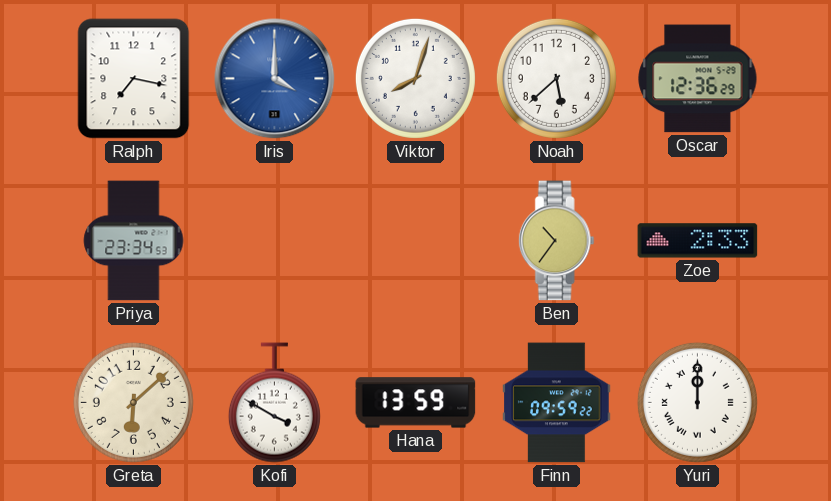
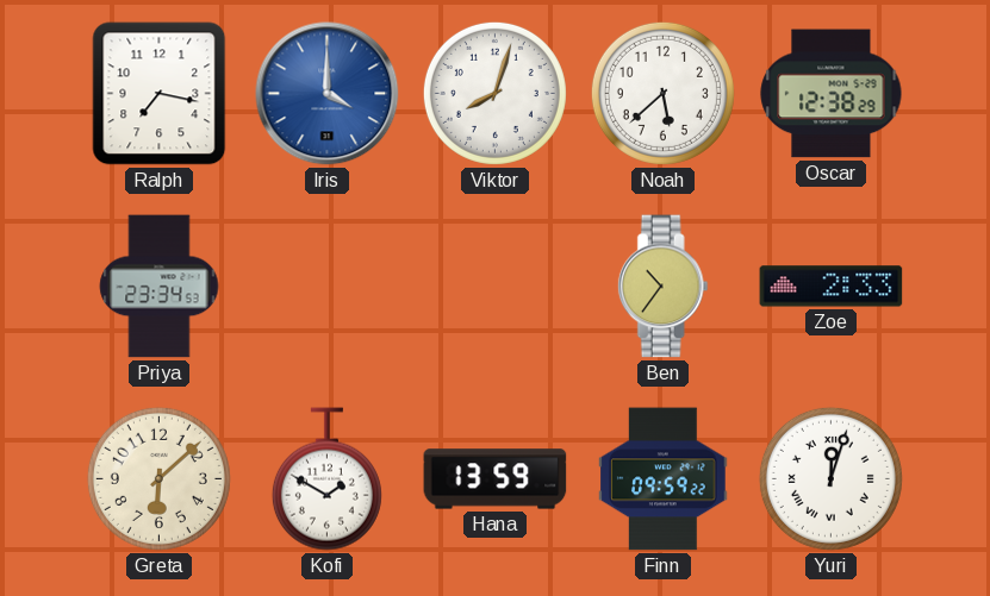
Oscar: 12:36 -> 12:38 (832, 94)
Kofi: 3:50 -> 1:50 (326, 479)
Yuri: 12:00 -> 12:03 (830, 478)
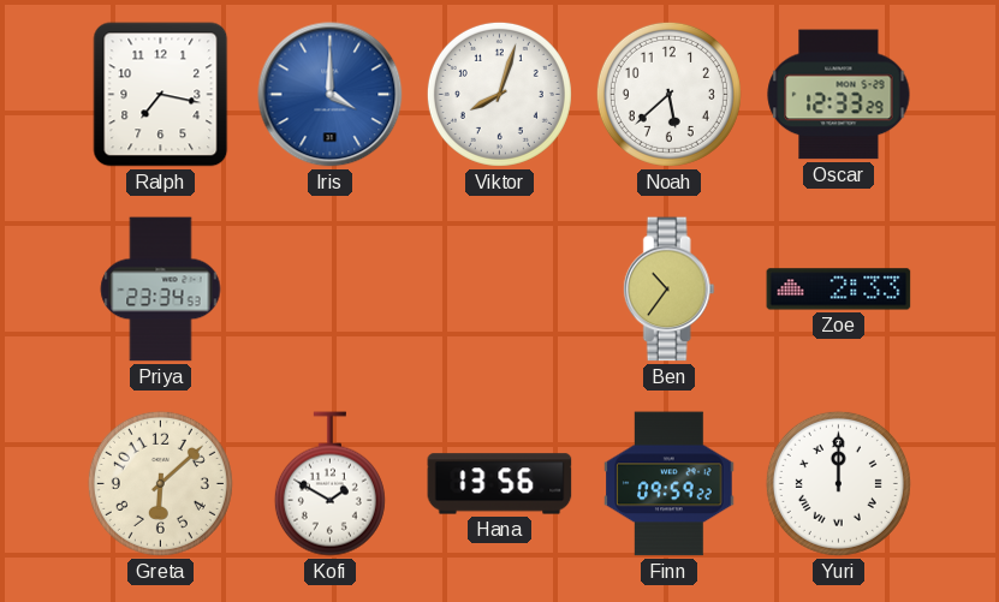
Oscar: 12:38 -> 12:33 (839, 95)
Hana: 13:59 -> 13:56 (500, 484)
Yuri: 12:03 -> 12:00 (838, 483)
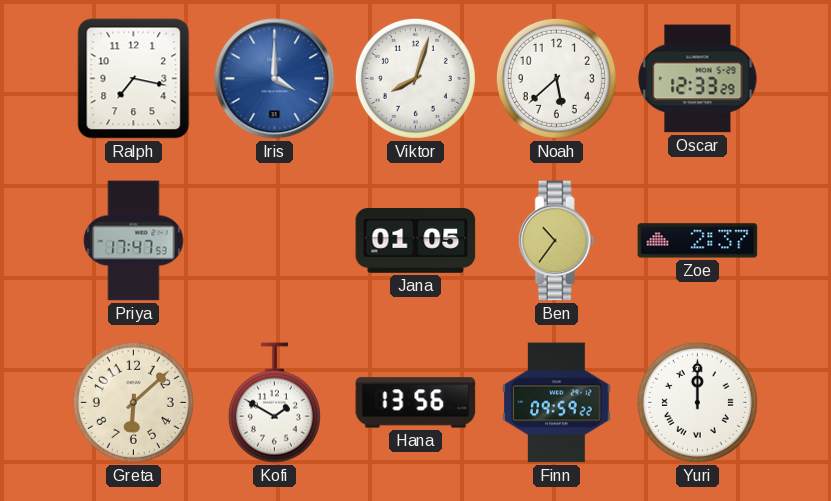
Priya: 23:34 -> 17:47 (134, 241)
Jana: none -> 01:05 (416, 240)
Zoe: 2:33 -> 2:37 (698, 241)
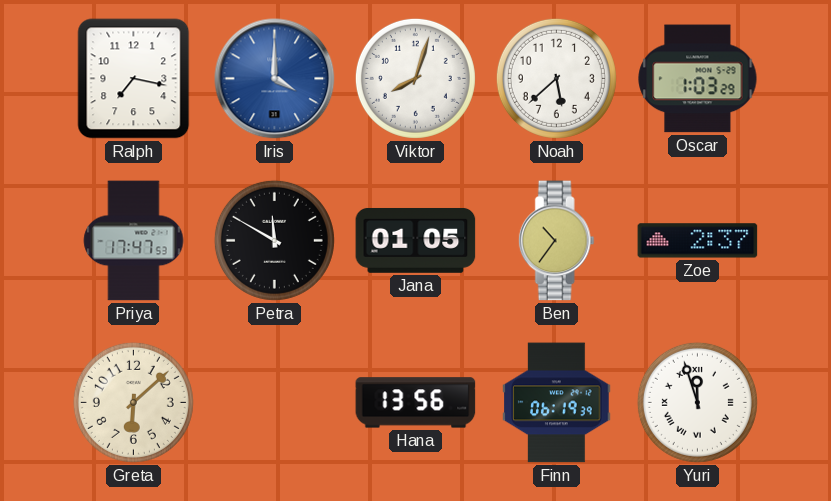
Oscar: 12:33 -> 1:03 (698, 79)
Petra: none -> 11:50 (274, 240)
Kofi: 1:50 -> none (274, 403)
Finn: 09:59 -> 06:19 (557, 403)
Yuri: 12:00 -> 11:57 (697, 402)
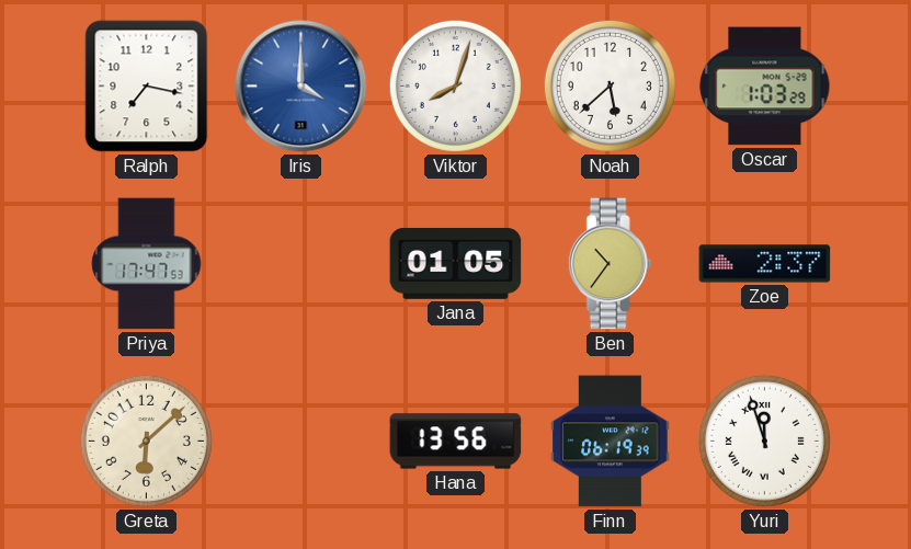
Petra: 11:50 -> none (274, 240)
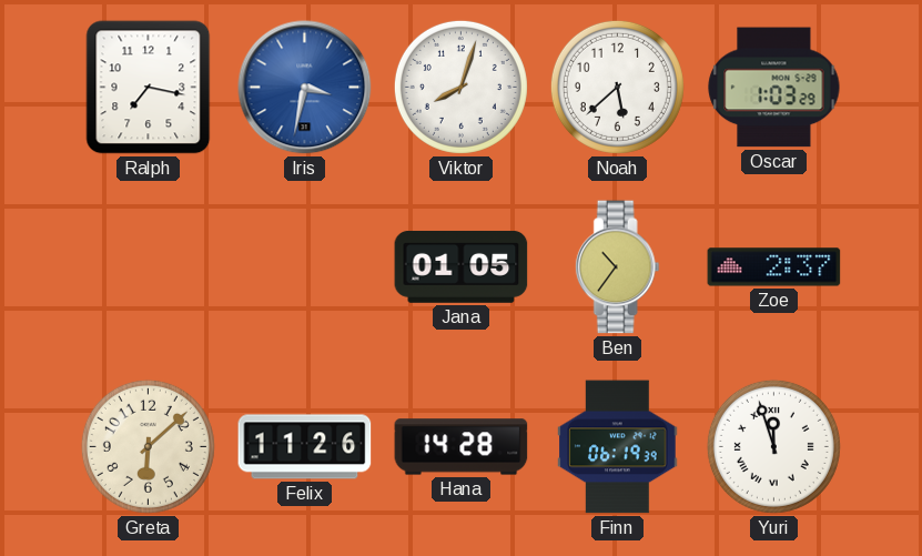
Iris: 4:00 -> 3:32 (305, 88)
Priya: 17:47 -> none (147, 264)
Felix: none -> 11:26 (305, 447)
Hana: 13:56 -> 14:28 (462, 447)
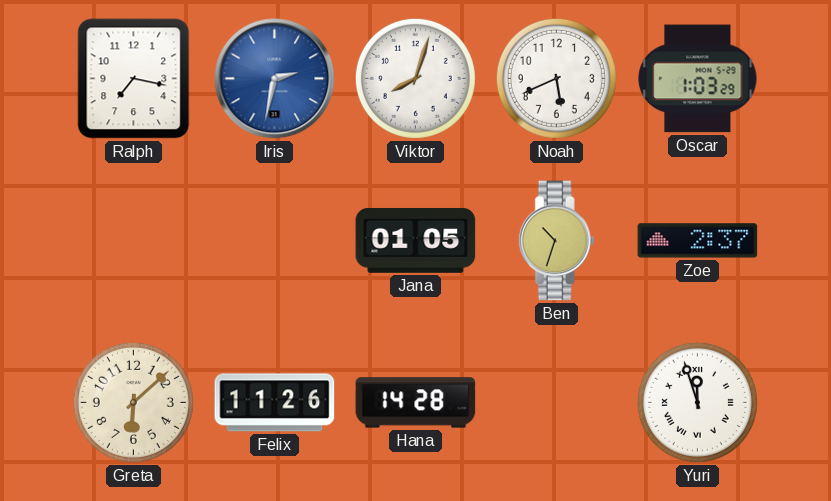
Iris: 3:32 -> 2:32 (275, 79)
Noah: 5:38 -> 5:41 (556, 78)
Ben: 10:36 -> 10:33 (556, 241)
Finn: 06:19 -> none (618, 447)
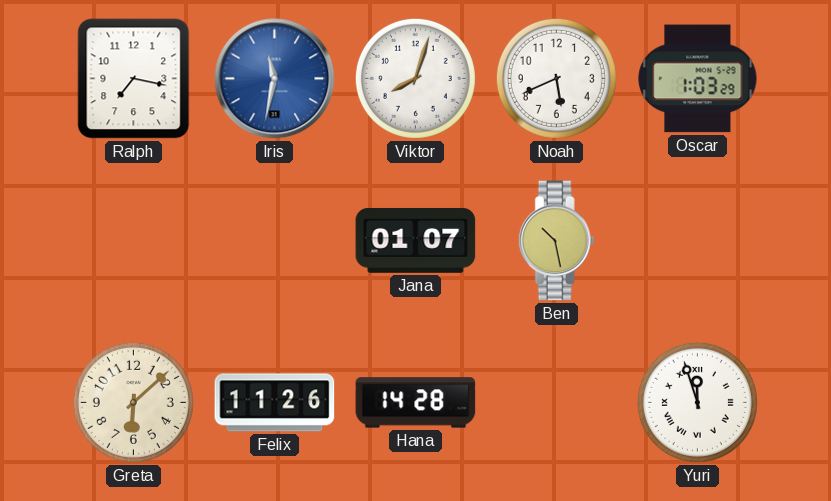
Iris: 2:32 -> 11:32 (275, 79)
Jana: 01:05 -> 01:07 (416, 240)
Ben: 10:33 -> 10:28 (556, 241)
Zoe: 2:37 -> none (698, 241)
